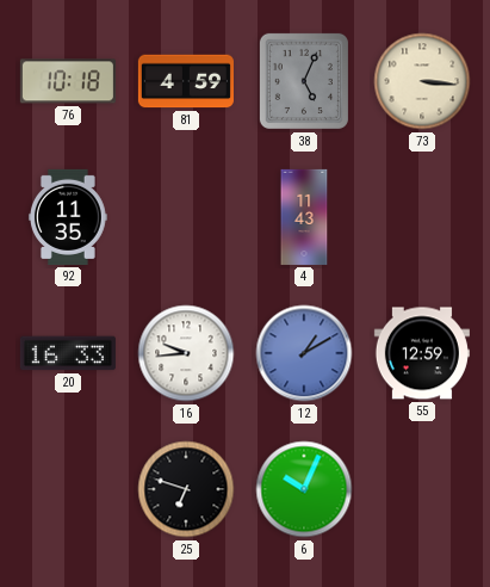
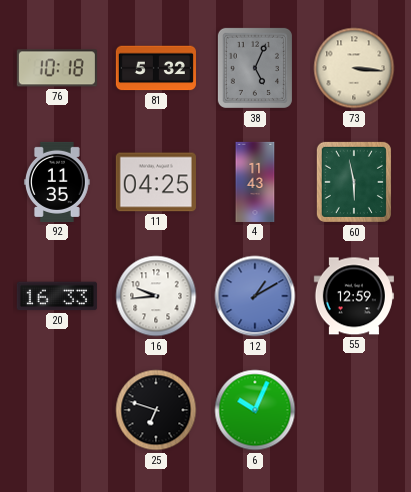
81: 4:59 -> 5:32 (156, 68)
11: none -> 04:25 (156, 182)
60: none -> 5:58 (354, 182)
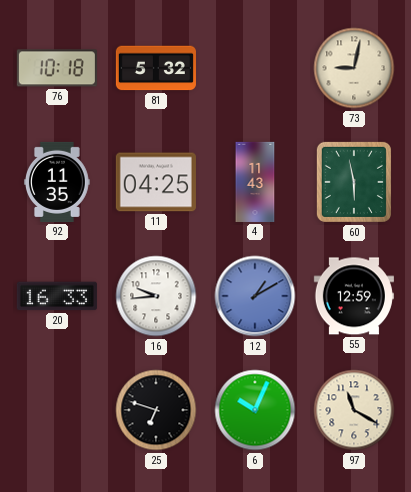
38: 5:04 -> none (255, 68)
73: 3:16 -> 9:02 (354, 68)
97: none -> 11:20 (354, 410)
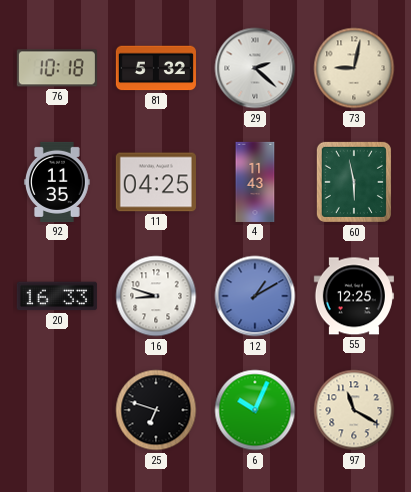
29: none -> 2:22 (255, 68)
16: 9:44 -> 8:48 (156, 296)
55: 12:59 -> 12:25 (354, 296)
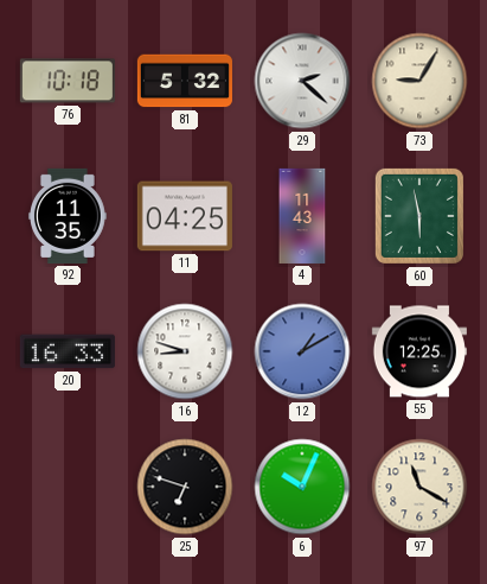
73: 9:02 -> 9:05 (419, 81)
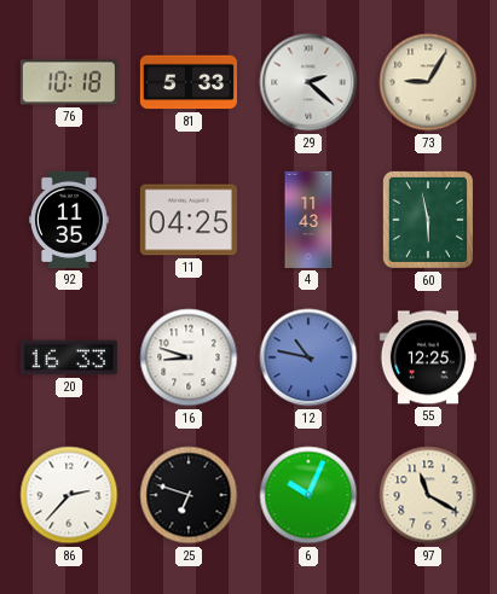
81: 5:32 -> 5:33 (189, 82)
12: 1:10 -> 10:47 (308, 357)
86: none -> 2:37 (69, 495)
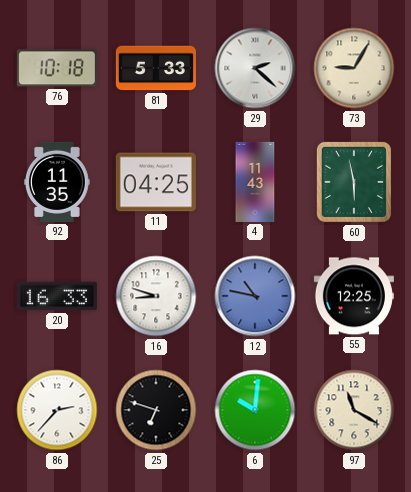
6: 10:04 -> 10:01 (255, 410)
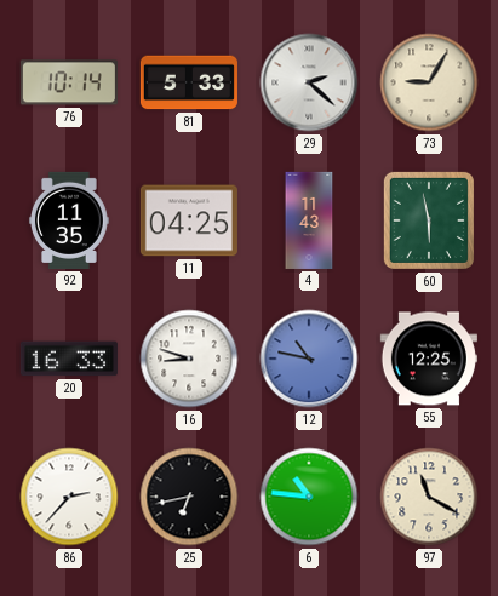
76: 10:18 -> 10:14 (69, 82)
25: 6:48 -> 6:43 (189, 497)
6: 10:01 -> 10:46 (309, 497)
